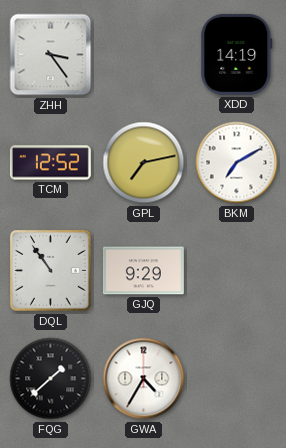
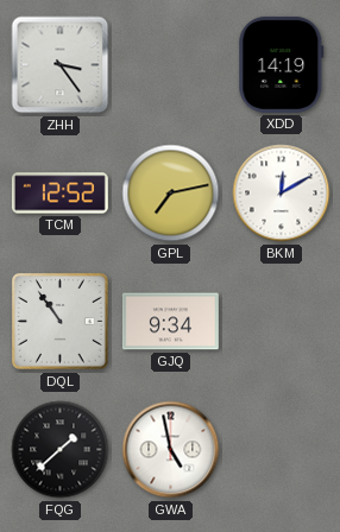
BKM: 7:10 -> 12:10 (282, 194)
GJQ: 9:29 -> 9:34 (170, 322)
GWA: 4:35 -> 4:58 (171, 450)
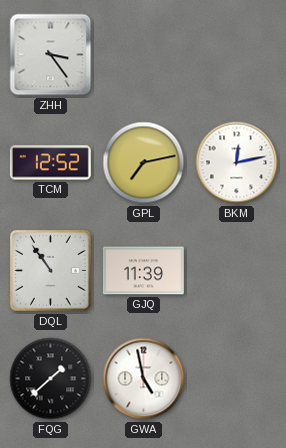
XDD: 14:19 -> none (282, 64)
BKM: 12:10 -> 12:13 (237, 163)
GJQ: 9:34 -> 11:39 (143, 271)
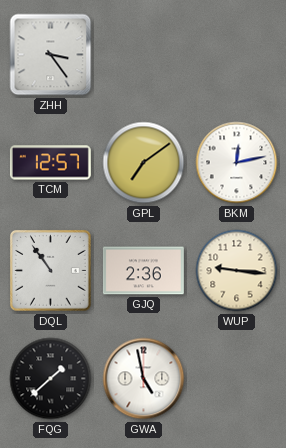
TCM: 12:52 -> 12:57 (50, 163)
GPL: 7:13 -> 7:09 (144, 163)
GJQ: 11:39 -> 2:36 (143, 271)
WUP: none -> 9:16 (237, 271)
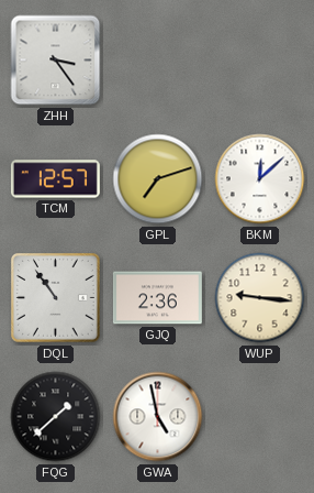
GPL: 7:09 -> 7:12 (158, 179)
BKM: 12:13 -> 12:08 (260, 179)
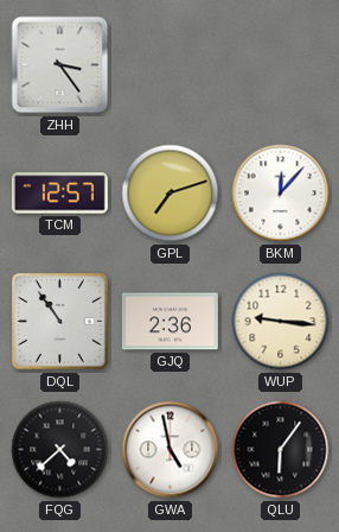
BKM: 12:08 -> 12:07 (281, 194)
FQG: 1:38 -> 4:38 (60, 450)
QLU: none -> 6:06 (281, 450)
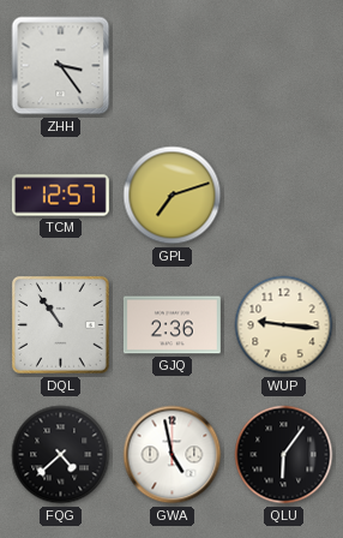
BKM: 12:07 -> none (281, 194)
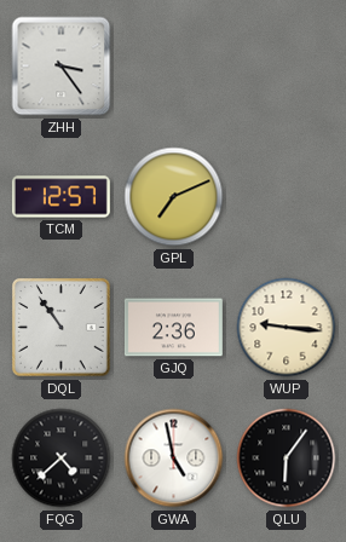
GPL: 7:12 -> 7:11 (174, 197)
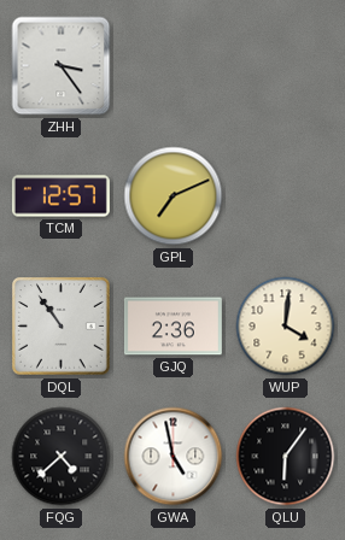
WUP: 9:16 -> 4:01 (286, 327)
